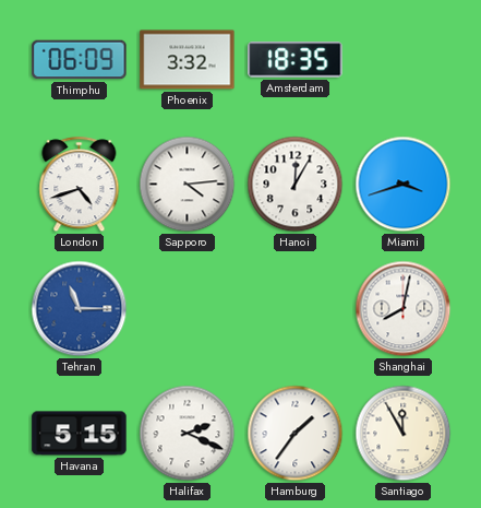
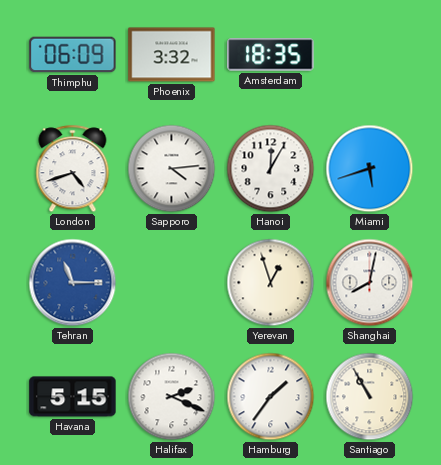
Miami: 3:42 -> 5:42 (370, 169)
Yerevan: none -> 12:57 (271, 283)
Santiago: 11:55 -> 10:55 (370, 397)
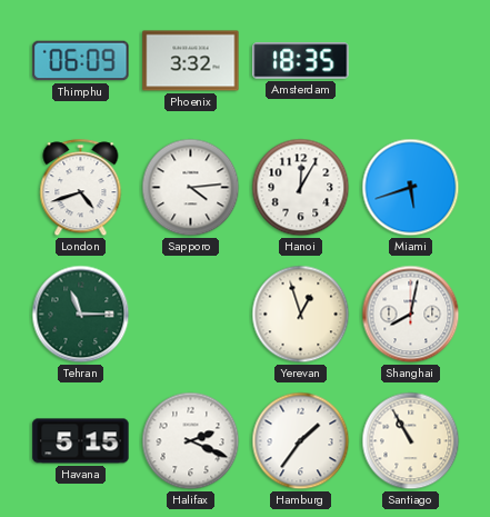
Tehran dial: blue -> green (81, 315)
